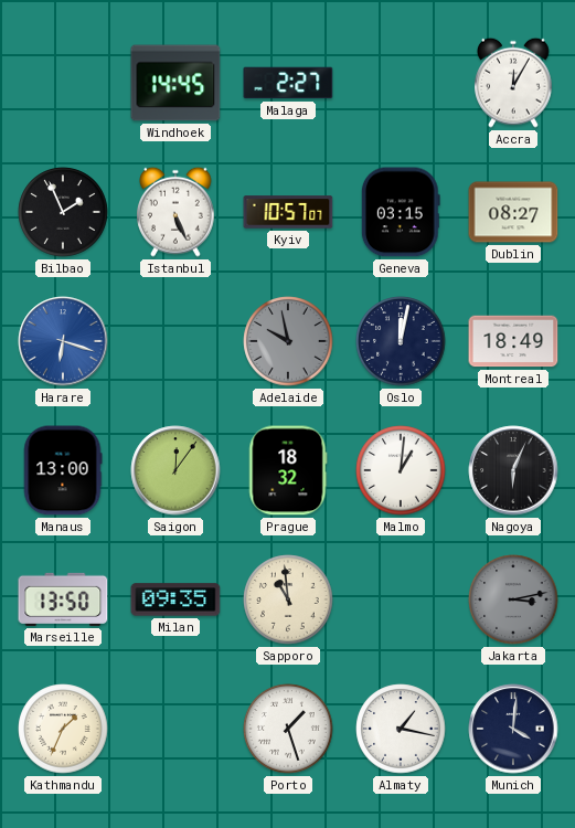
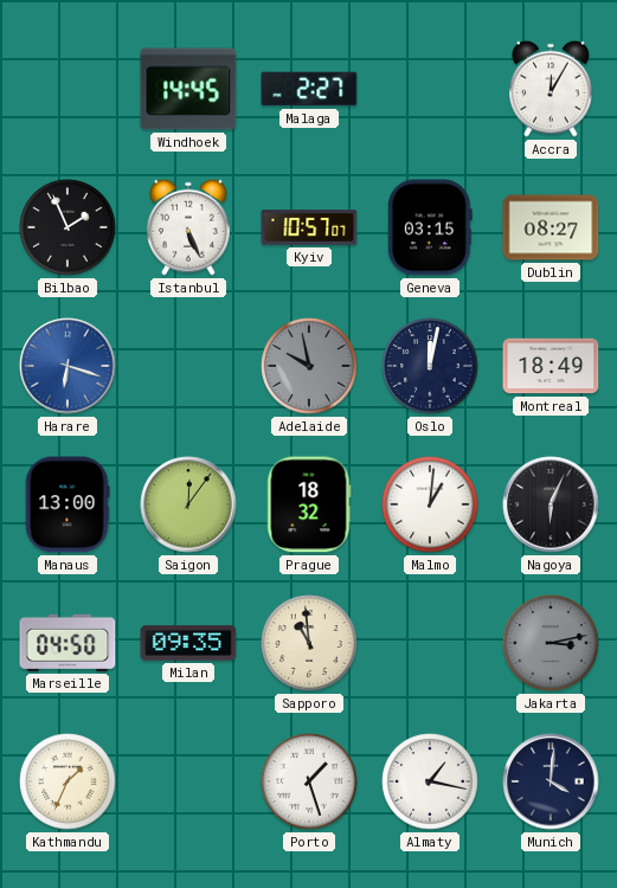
Marseille: 13:50 -> 04:50 (68, 643)
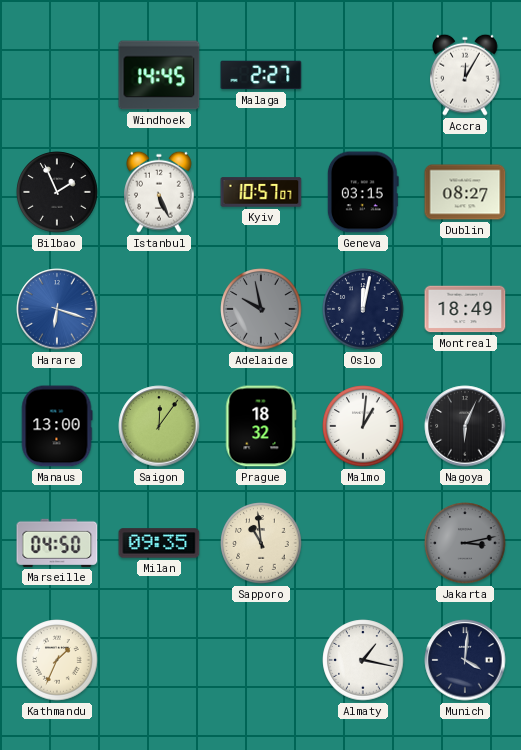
Porto: 1:27 -> none (309, 781)
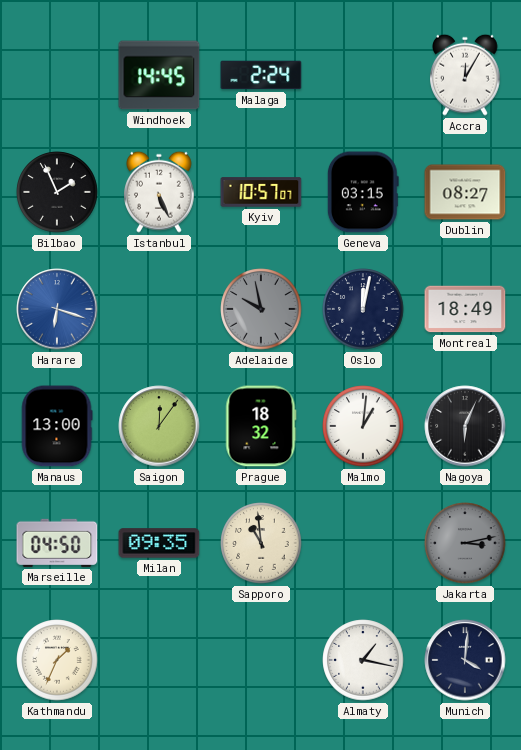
Malaga: 2:27 -> 2:24 (261, 75)
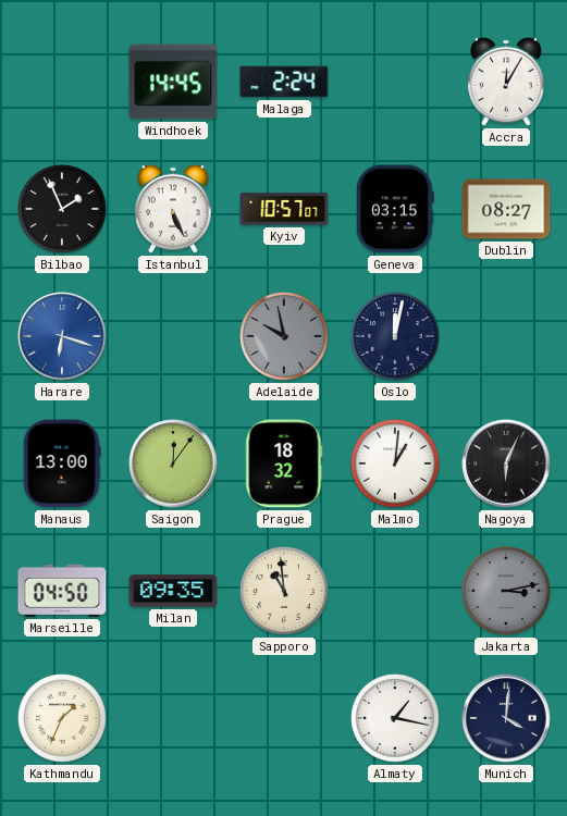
Montreal: 18:49 -> none (465, 309)
